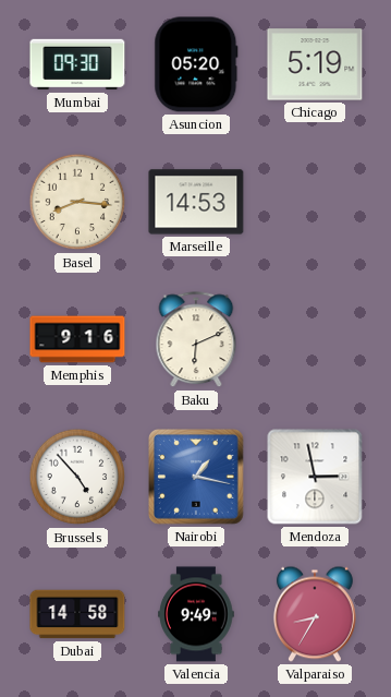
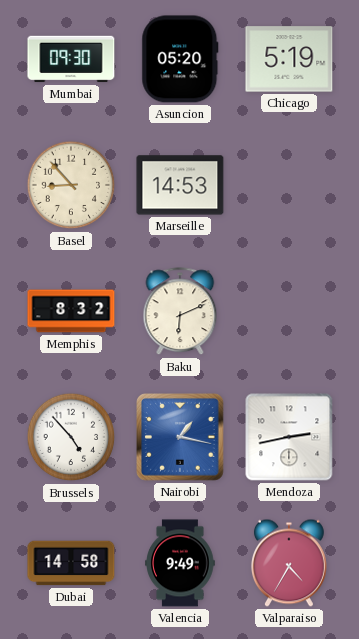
Basel: 8:16 -> 8:53 (71, 185)
Memphis: 9:16 -> 8:32 (71, 311)
Mendoza: 2:58 -> 2:43 (289, 437)
Valparaiso: 8:35 -> 4:35 (289, 563)
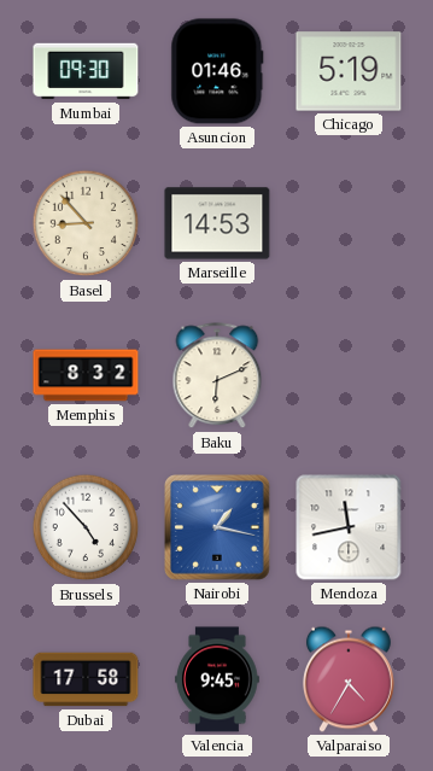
Asuncion: 05:20 -> 01:46 (217, 71)
Mendoza: 2:43 -> 11:43 (349, 527)
Dubai: 14:58 -> 17:58 (86, 679)
Valencia: 9:49 -> 9:45 (217, 679)
